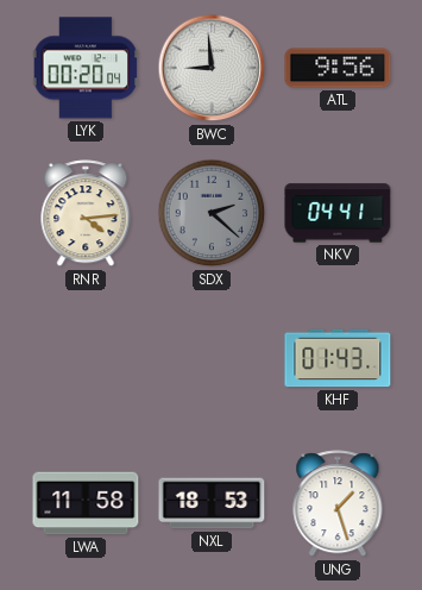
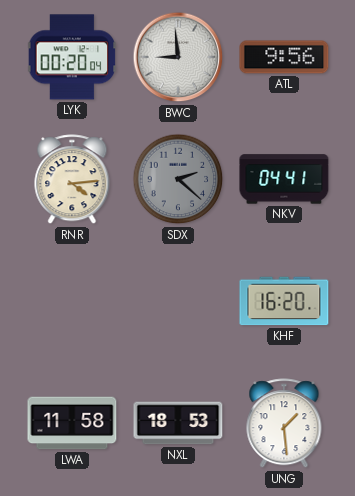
KHF: 01:43 -> 16:20 (284, 301)
UNG: 1:27 -> 1:29 (284, 424)
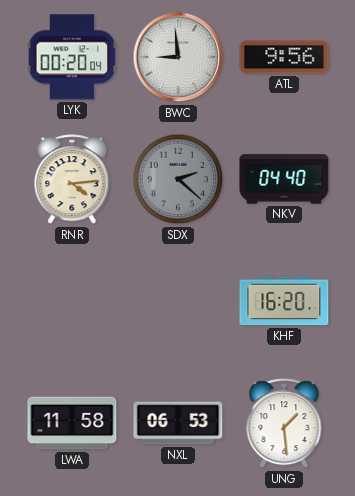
NKV: 04:41 -> 04:40 (284, 179)
NXL: 18:53 -> 06:53 (178, 423)
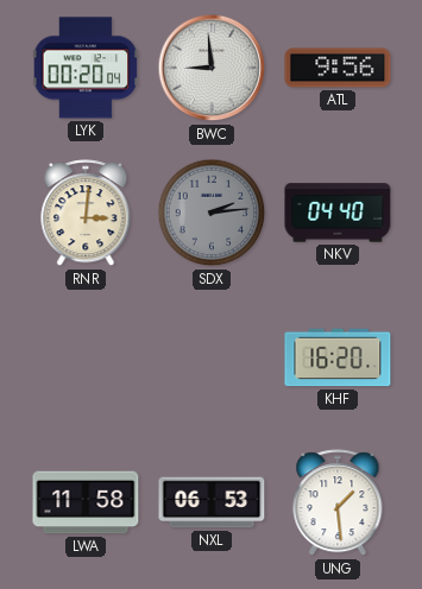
RNR: 4:14 -> 3:01 (86, 214)
SDX: 2:22 -> 2:14 (212, 213)
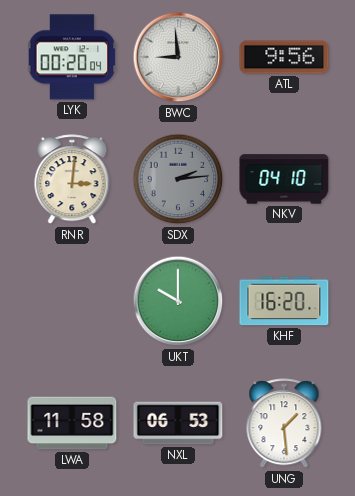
NKV: 04:40 -> 04:10 (284, 179)
UKT: none -> 10:00 (178, 301)
